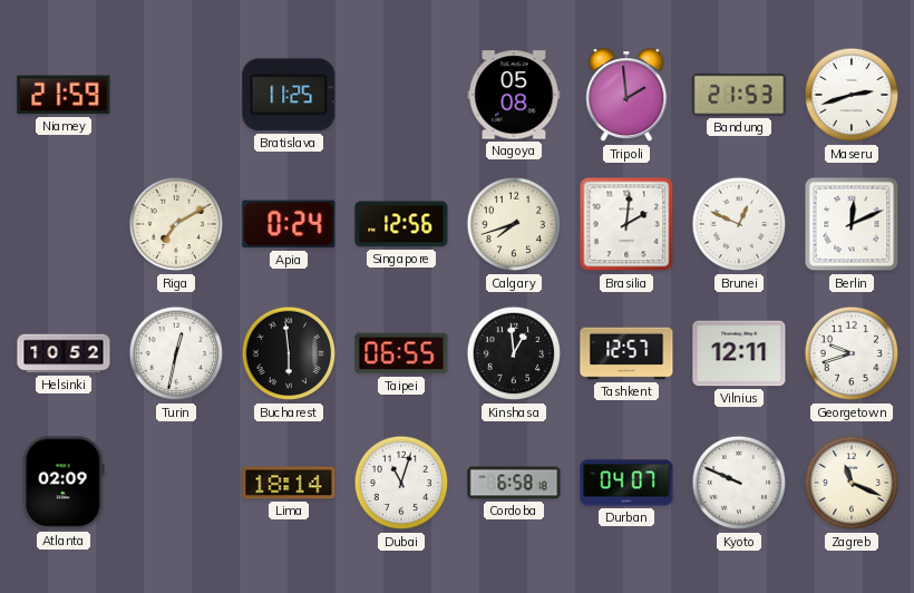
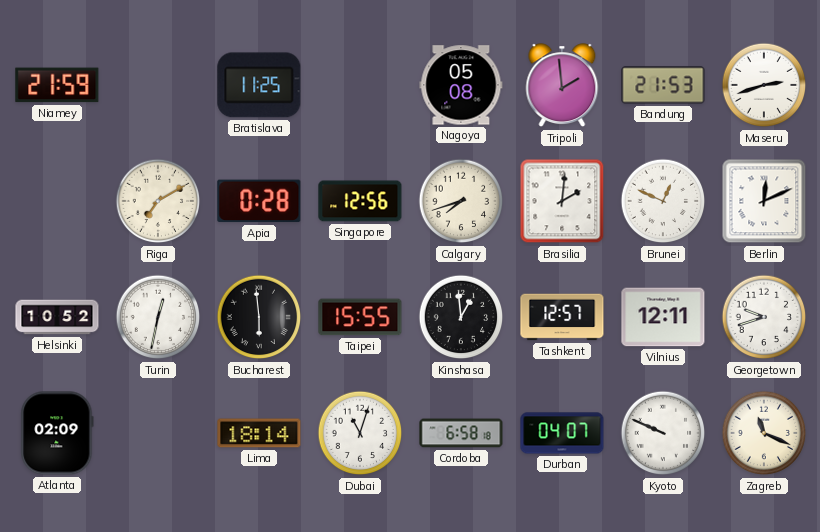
Apia: 0:24 -> 0:28 (259, 201)
Taipei: 06:55 -> 15:55 (360, 317)
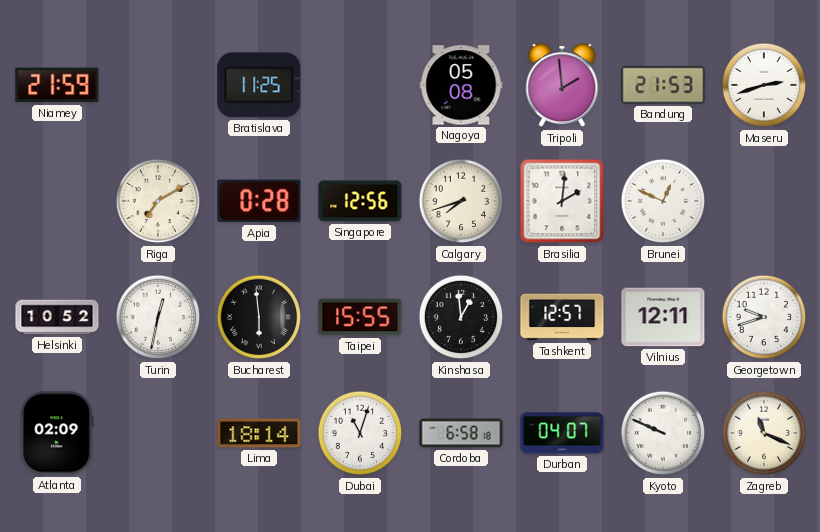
Berlin: 12:11 -> none (764, 201)
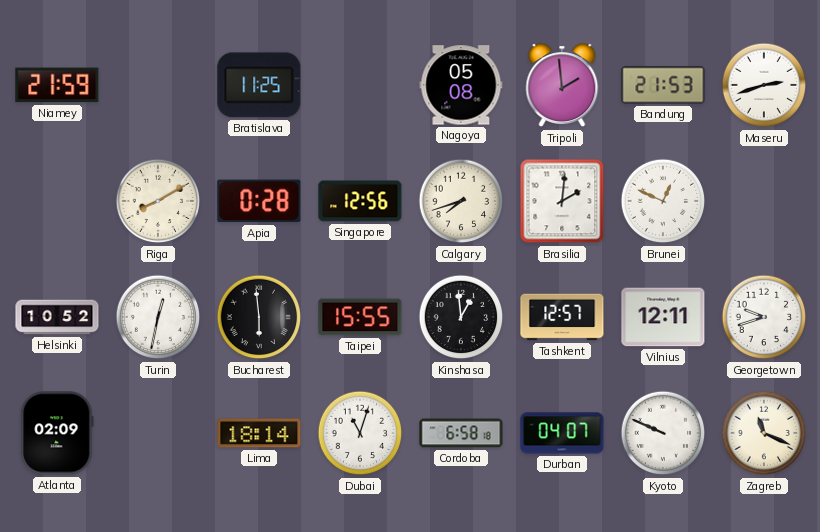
Riga: 7:10 -> 8:10 (158, 201)
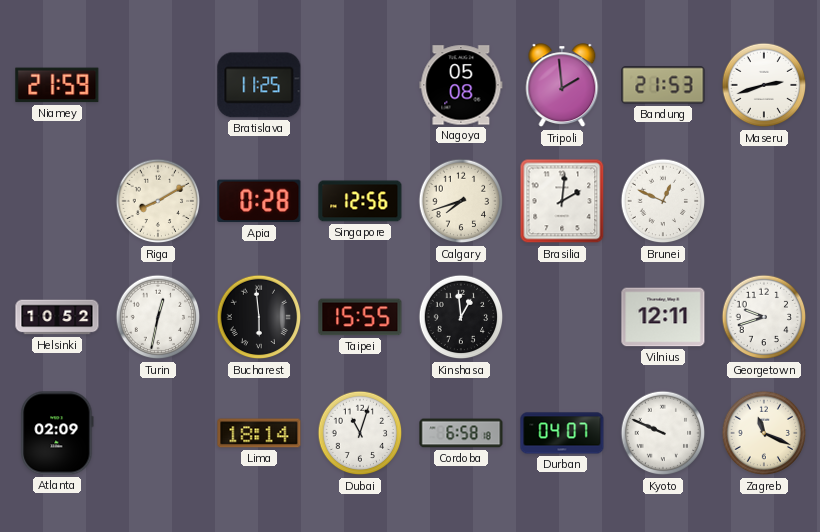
Tashkent: 12:57 -> none (562, 317)
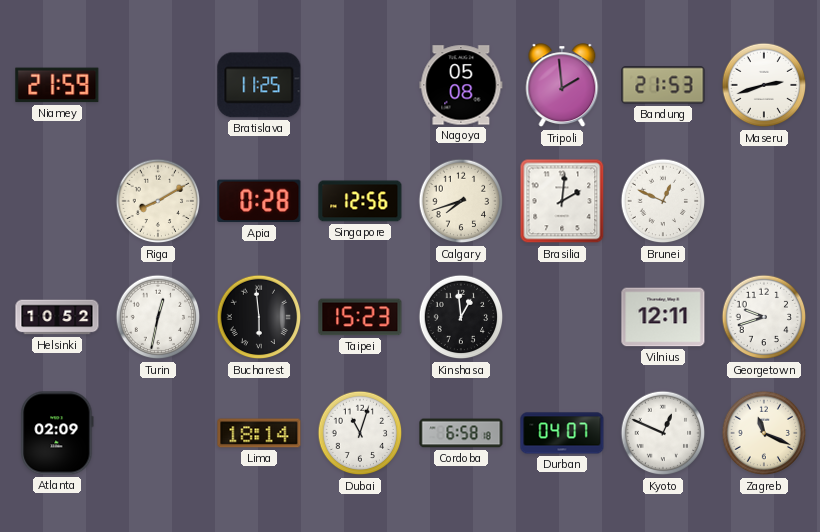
Taipei: 15:55 -> 15:23 (360, 317)
Kyoto: 9:49 -> 12:49 (663, 433)
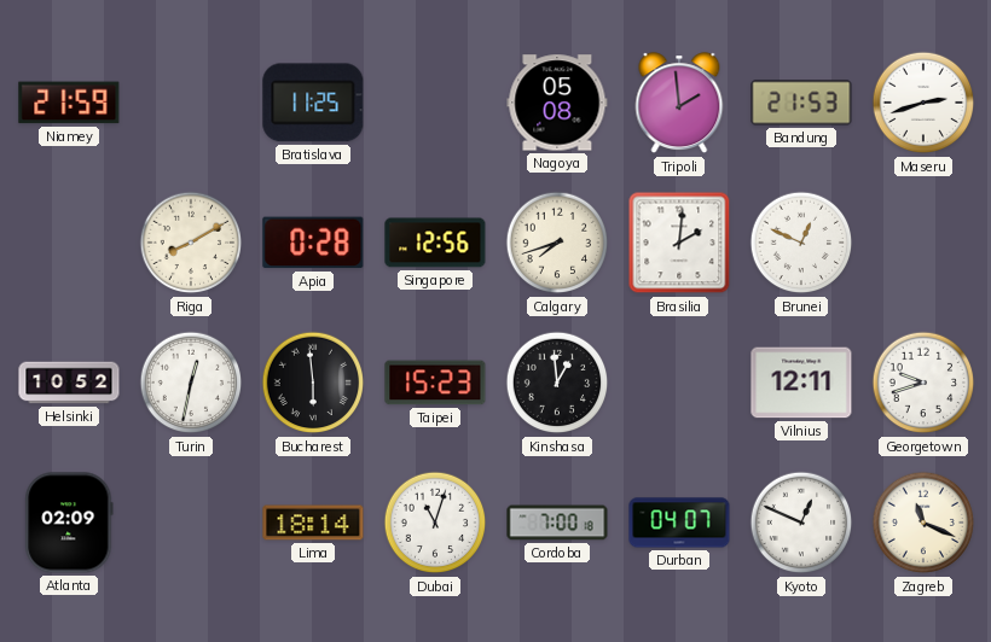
Cordoba: 6:58 -> 7:00 (557, 523)
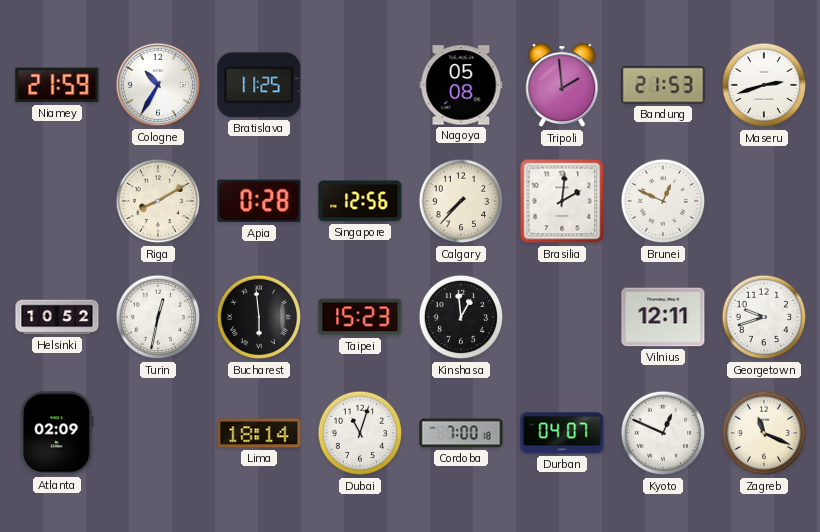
Cologne: none -> 10:35 (158, 85)
Calgary: 7:42 -> 7:37 (461, 201)
